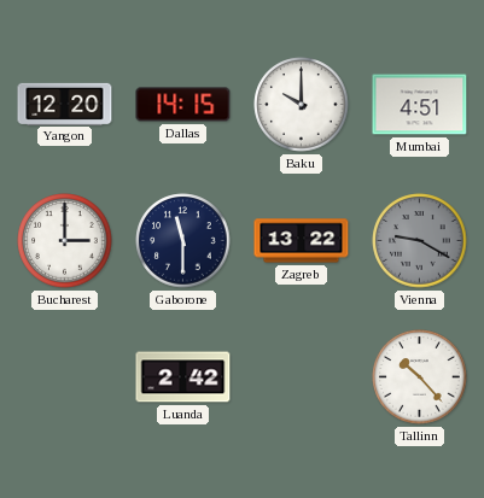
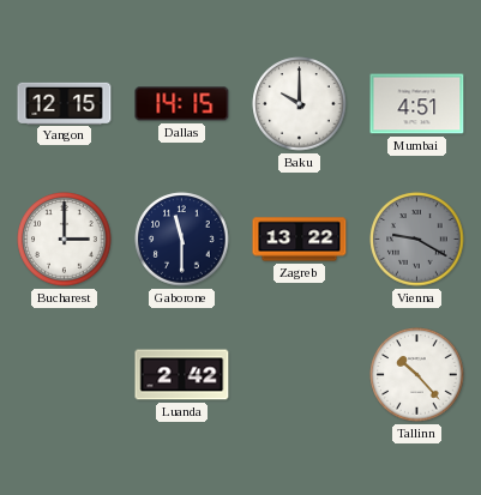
Yangon: 12:20 -> 12:15 (65, 103)
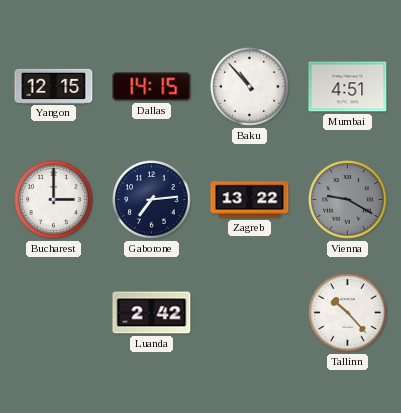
Baku: 10:00 -> 10:53 (250, 87)
Gaborone: 11:30 -> 7:14 (152, 200)
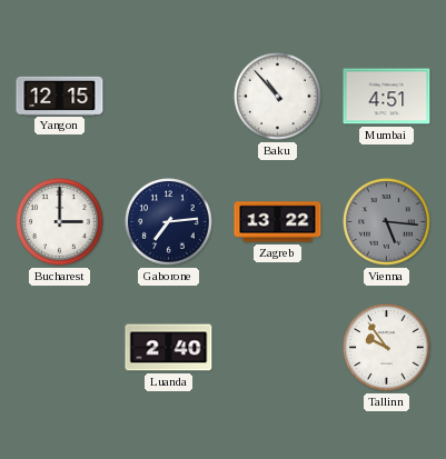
Dallas: 14:15 -> none (152, 87)
Vienna: 9:20 -> 5:16 (387, 222)
Luanda: 2:42 -> 2:40 (169, 348)
Tallinn: 10:23 -> 9:54 (387, 348)
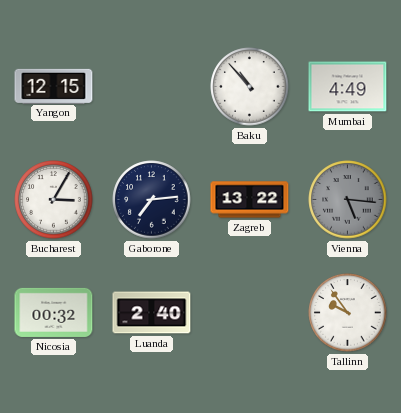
Mumbai: 4:51 -> 4:49 (348, 87)
Bucharest: 3:00 -> 3:05 (54, 200)
Nicosia: none -> 00:32 (54, 312)
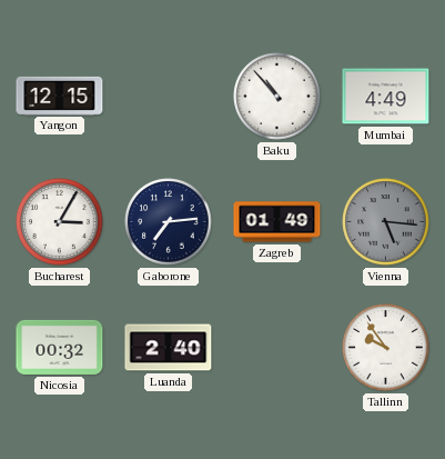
Zagreb: 13:22 -> 01:49 (277, 222)
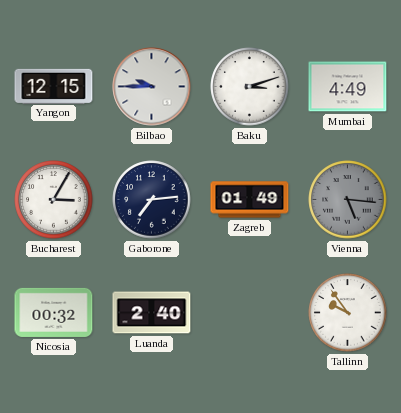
Bilbao: none -> 9:45 (152, 87)
Baku: 10:53 -> 3:12 (250, 87)
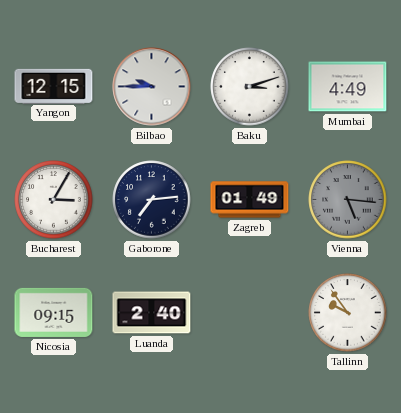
Nicosia: 00:32 -> 09:15 (54, 312)
